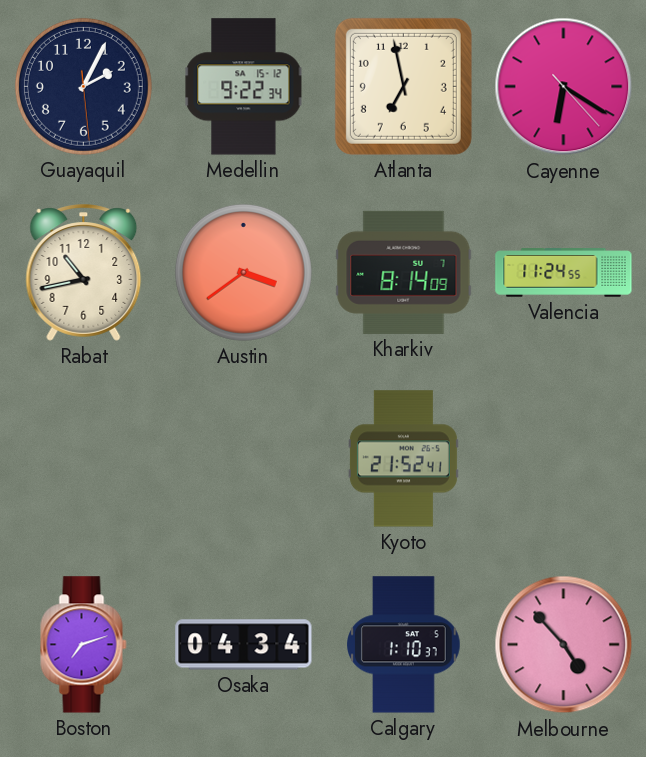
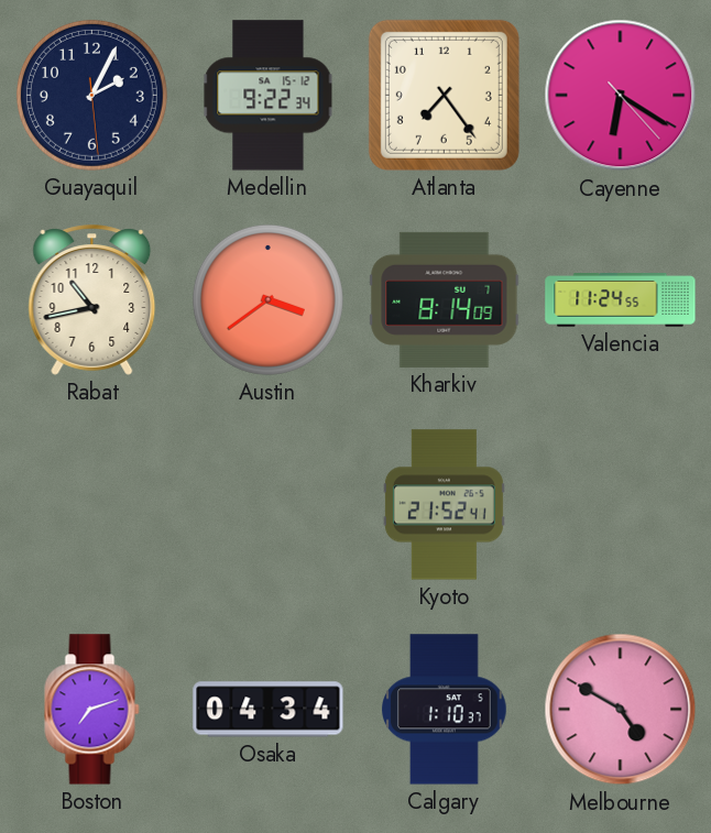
Atlanta: 6:58 -> 7:24 (444, 95)
Melbourne: 4:53 -> 4:50 (621, 710)
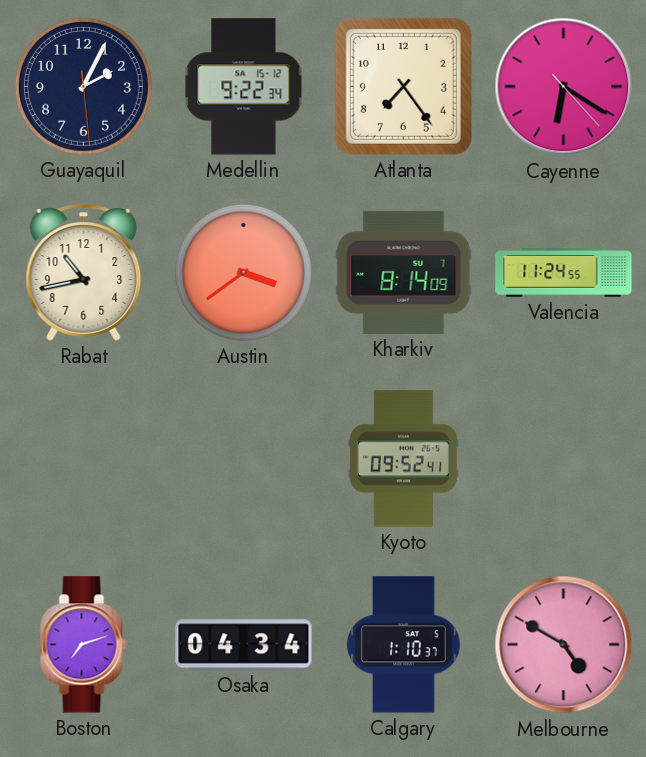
Kyoto: 21:52 -> 09:52 (403, 459)
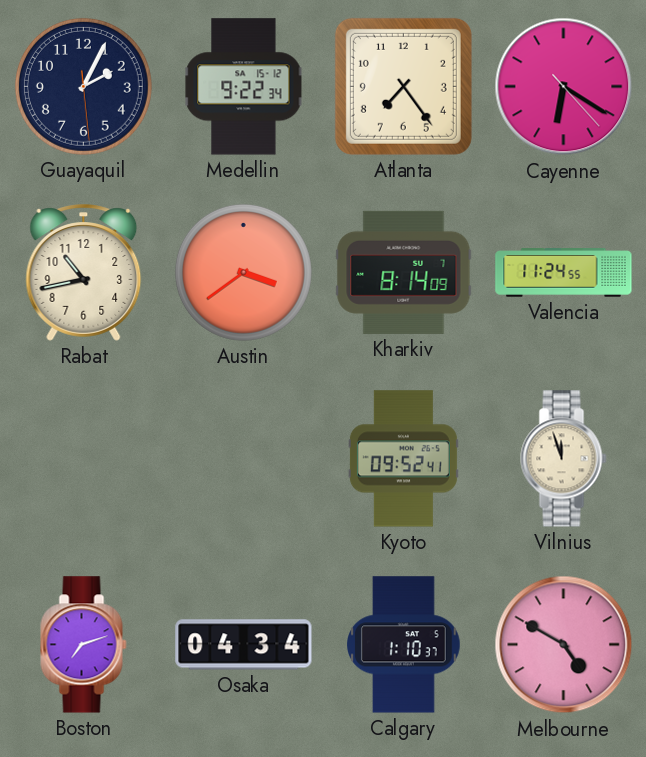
Vilnius: none -> 11:57 (564, 459)
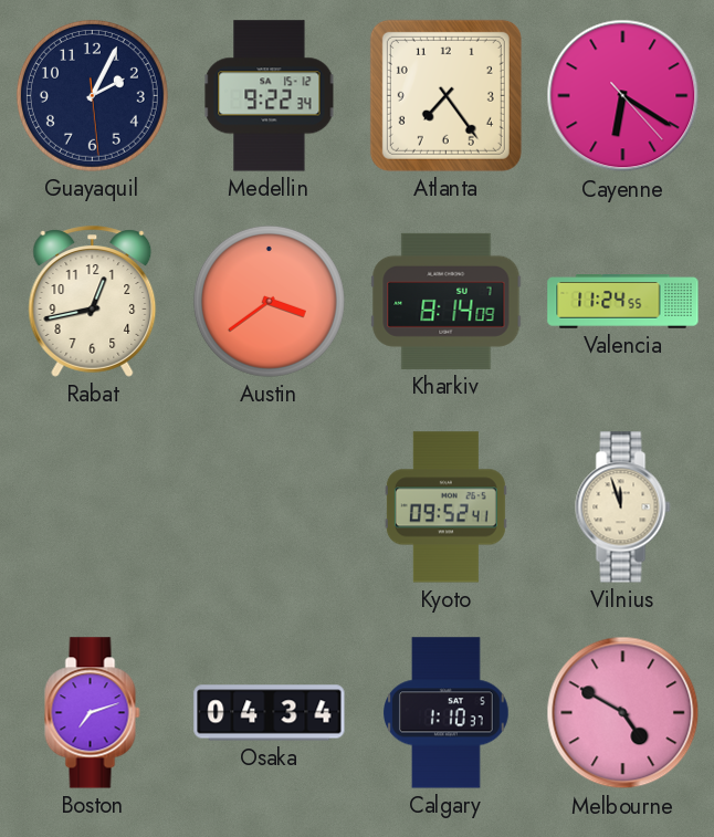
Rabat: 10:43 -> 12:43 (93, 302)
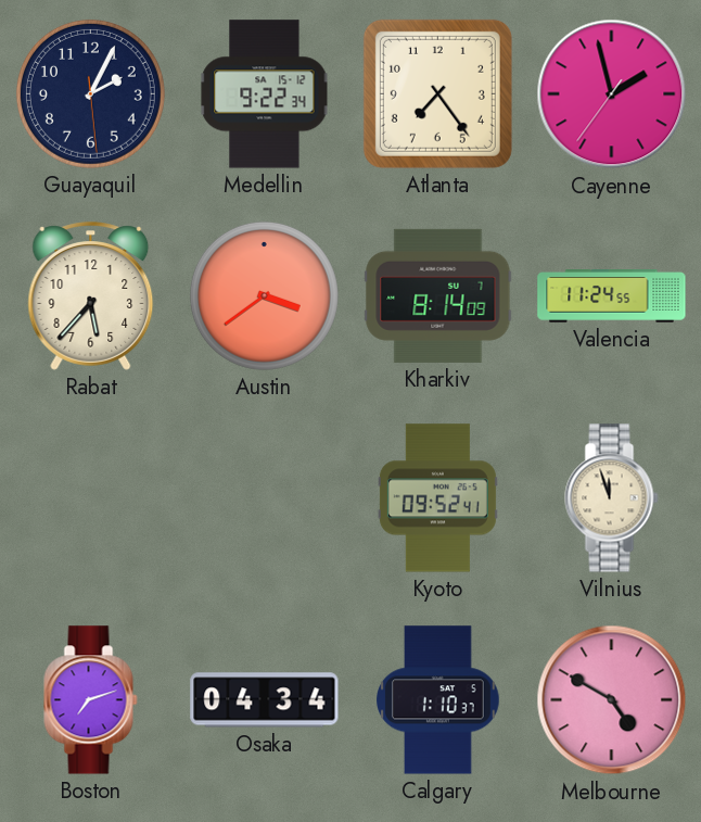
Cayenne: 6:20 -> 1:57 (612, 94)
Rabat: 12:43 -> 5:37 (91, 296)
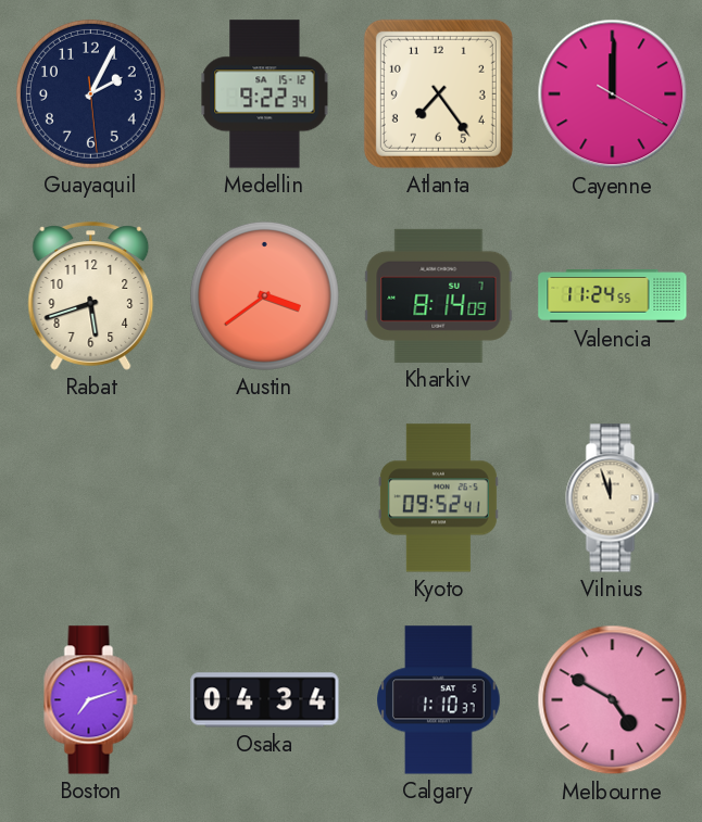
Cayenne: 1:57 -> 12:00 (613, 94)
Rabat: 5:37 -> 5:42 (91, 296)
